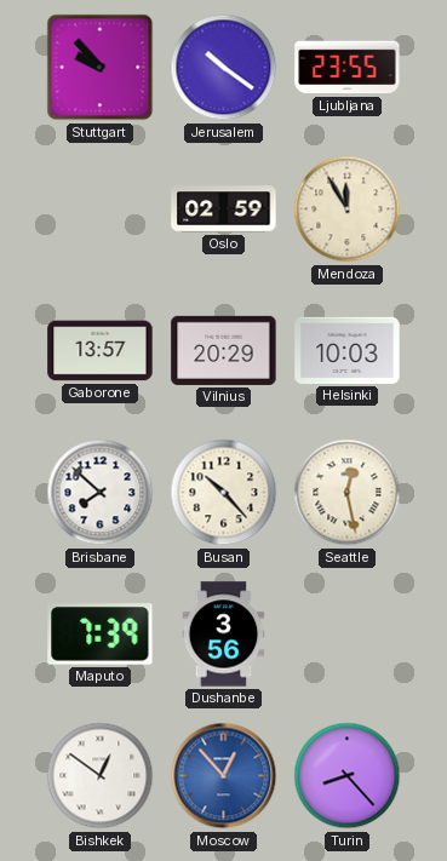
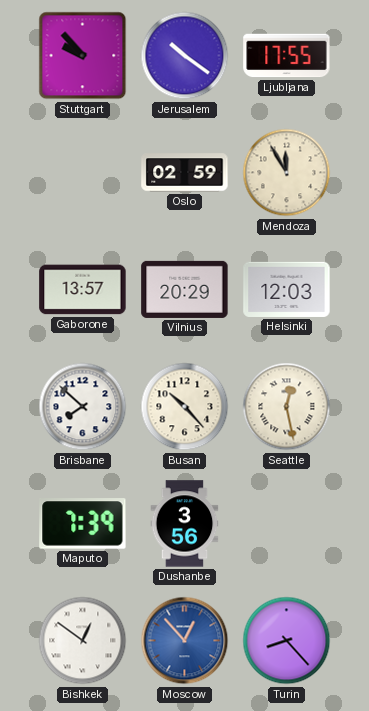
Ljubljana: 23:55 -> 17:55 (287, 56)
Helsinki: 10:03 -> 12:03 (287, 289)
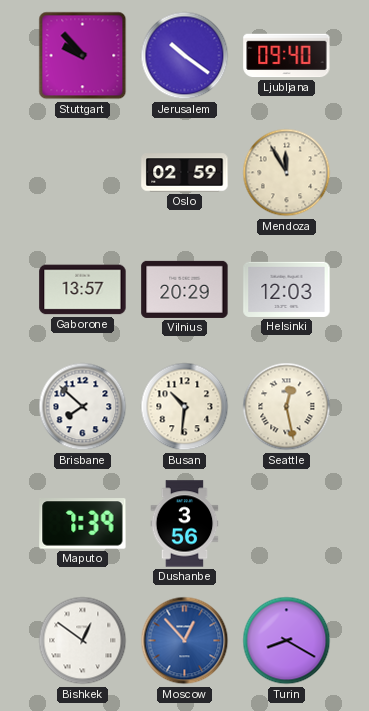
Ljubljana: 17:55 -> 09:40 (287, 56)
Busan: 10:23 -> 10:31 (185, 407)
Turin: 8:23 -> 8:20 (287, 641)
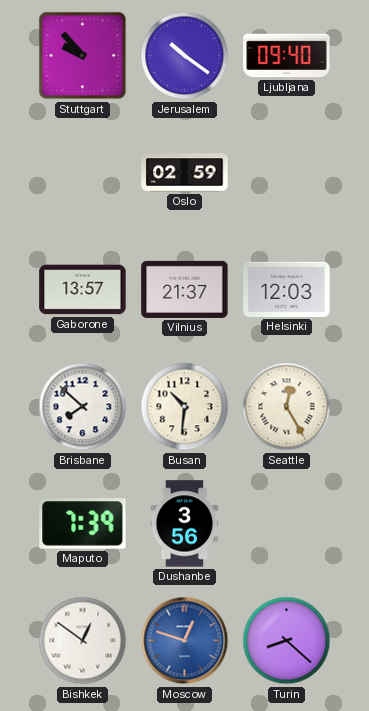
Mendoza: 11:55 -> none (287, 173)
Vilnius: 20:29 -> 21:37 (185, 289)
Seattle: 12:28 -> 12:25 (287, 407)
Moscow: 12:53 -> 12:48 (185, 641)
Turin: 8:20 -> 8:22 (287, 641)
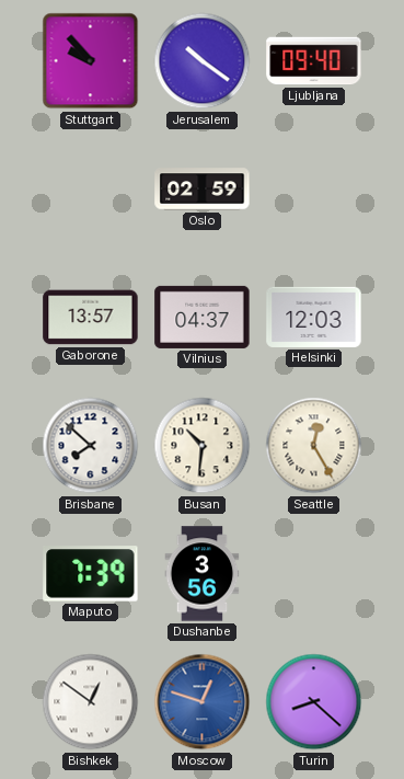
Vilnius: 21:37 -> 04:37 (203, 317)
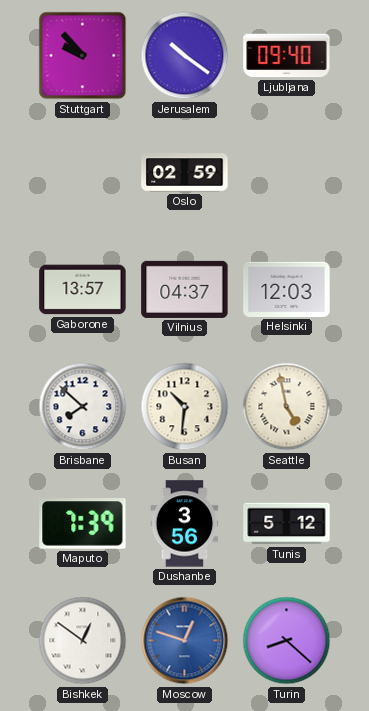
Seattle: 12:25 -> 4:58 (287, 407)
Tunis: none -> 5:12 (287, 524)
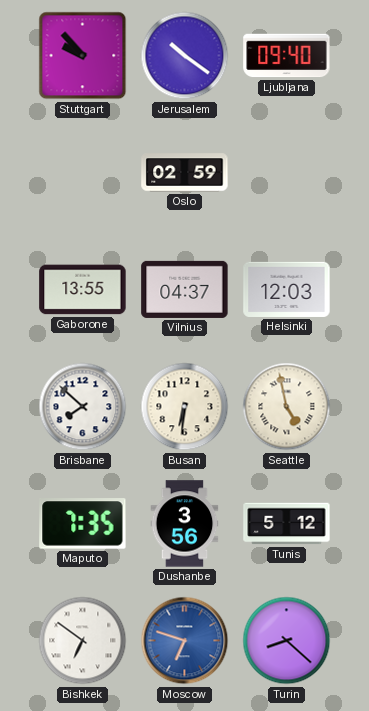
Gaborone: 13:57 -> 13:55 (83, 290)
Busan: 10:31 -> 6:31 (185, 407)
Maputo: 7:39 -> 7:35 (83, 524)
Bishkek: 12:51 -> 6:51 (83, 641)
Moscow: 12:48 -> 6:48 (185, 641)
